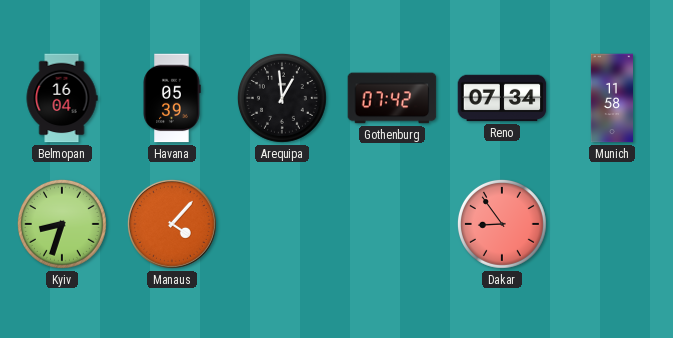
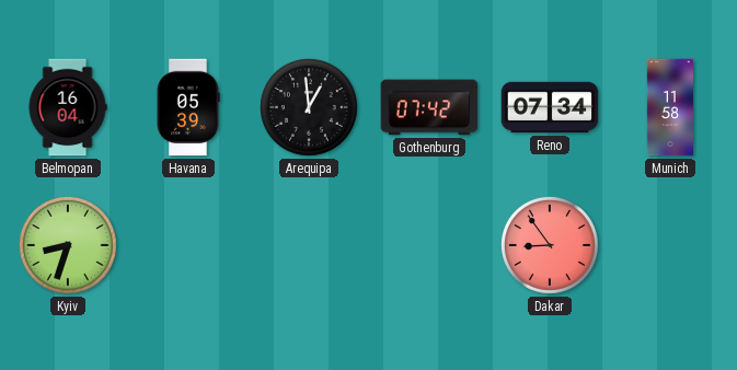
Manaus: 4:07 -> none (172, 224)
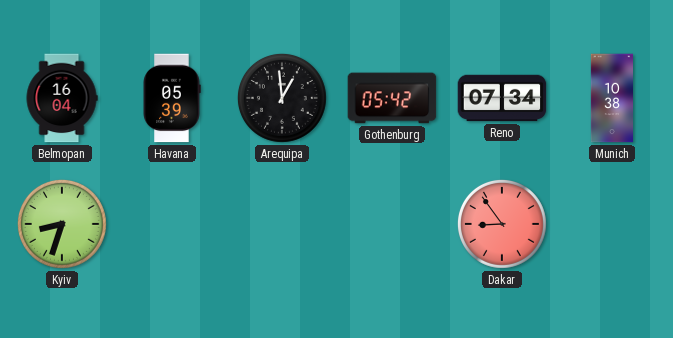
Gothenburg: 07:42 -> 05:42 (392, 98)
Munich: 11:58 -> 10:38 (611, 98)
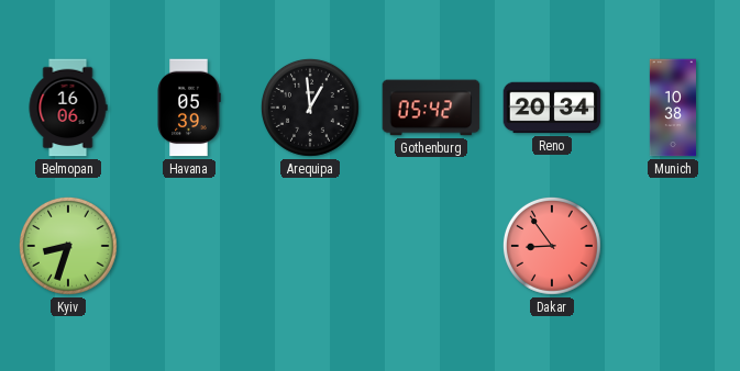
Belmopan: 16:04 -> 16:06 (68, 108)
Reno: 07:34 -> 20:34 (552, 108)
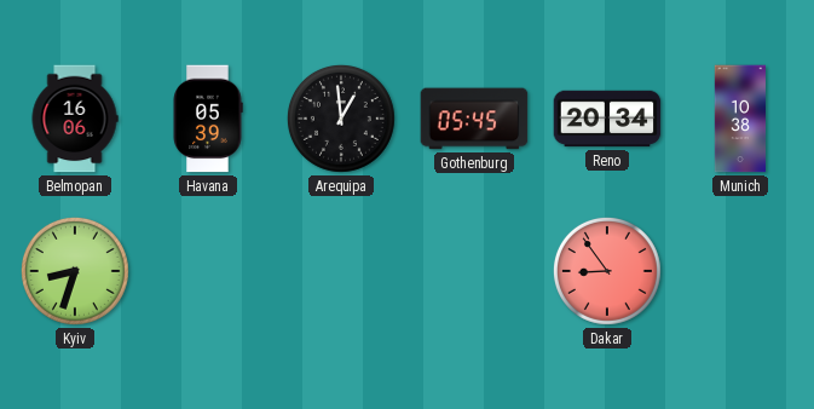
Gothenburg: 05:42 -> 05:45 (474, 119)
